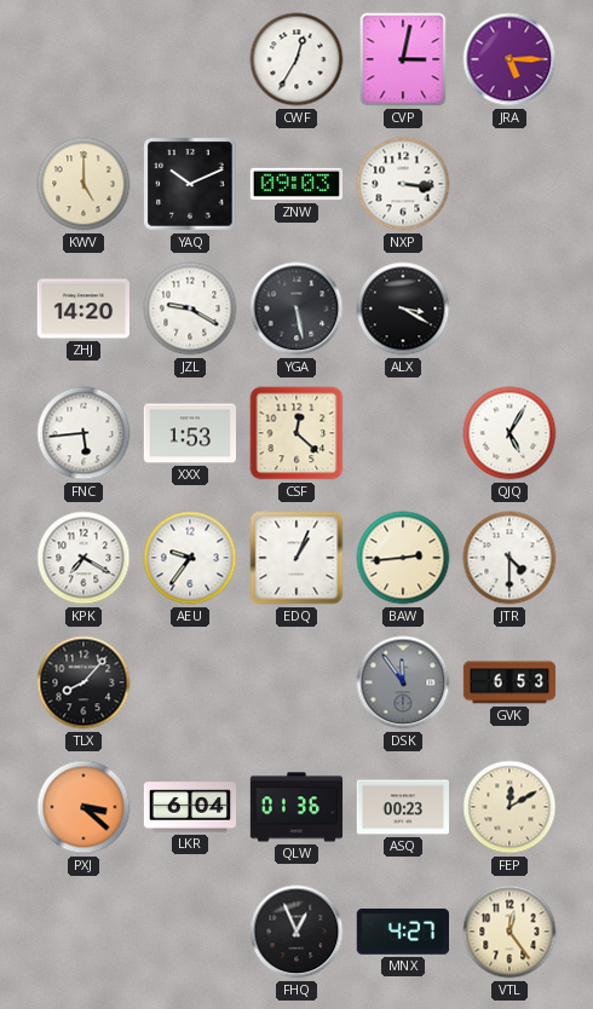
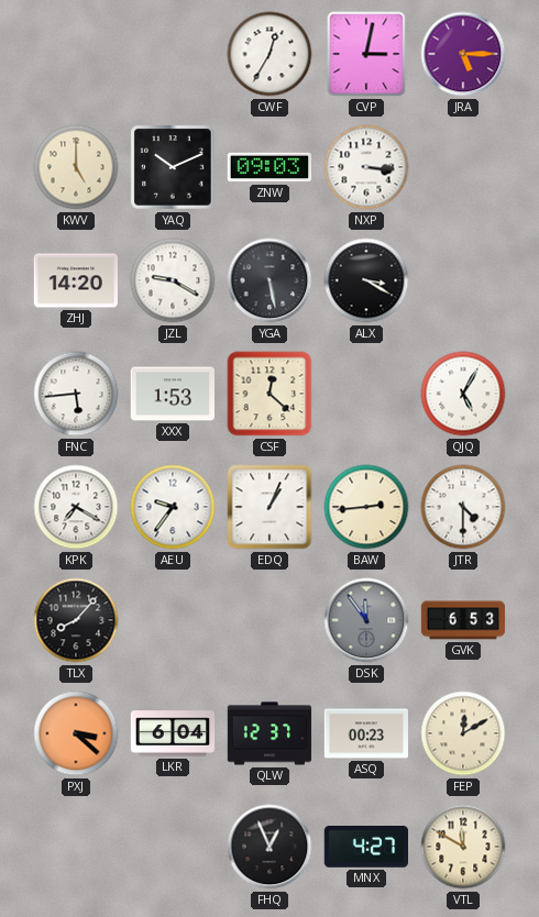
QLW: 01:36 -> 12:37 (269, 733)
VTL: 12:24 -> 11:50 (463, 847)
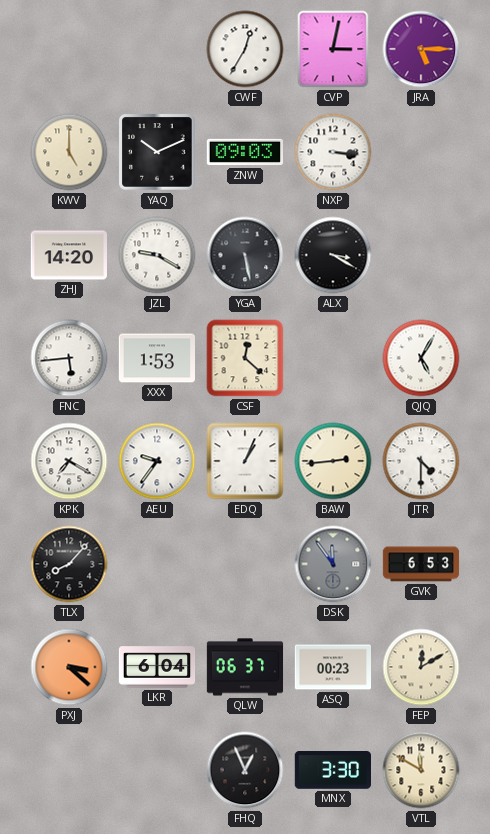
QLW: 12:37 -> 06:37 (245, 667)
MNX: 4:27 -> 3:30 (332, 771)
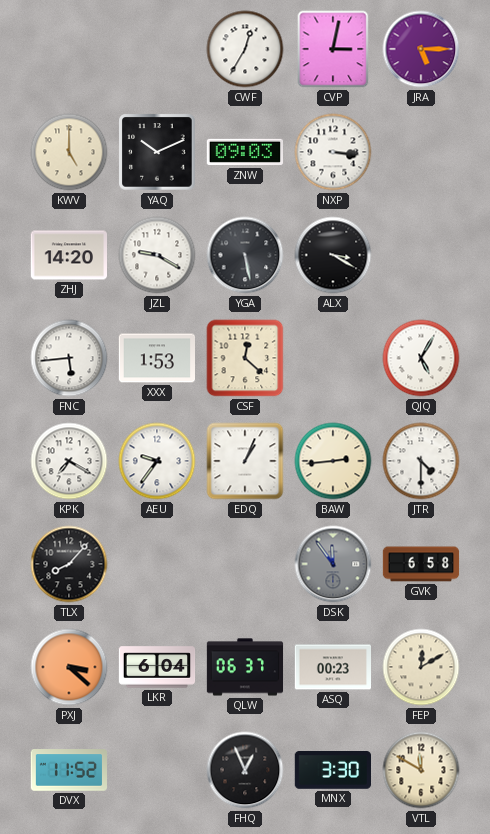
GVK: 6:53 -> 6:58 (421, 564)
DVX: none -> 11:52 (69, 770)
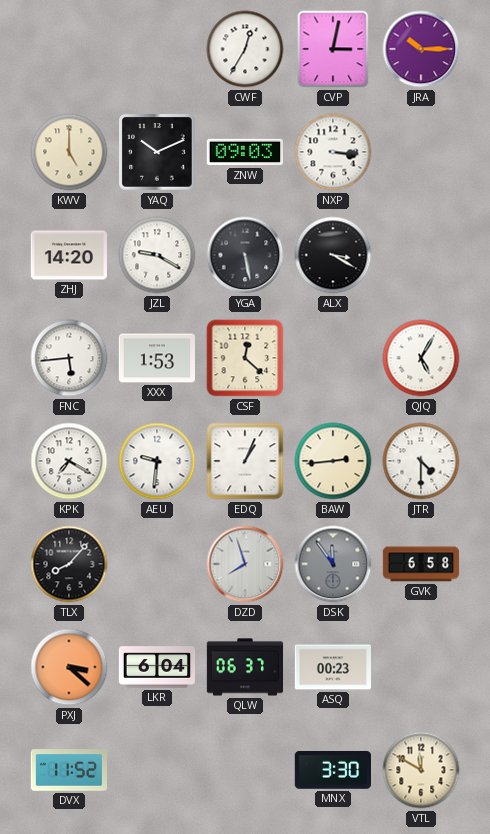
JRA: 5:15 -> 10:15 (421, 49)
AEU: 9:36 -> 9:31 (157, 461)
DZD: none -> 7:57 (245, 564)
FEP: 12:10 -> none (421, 667)
FHQ: 12:56 -> none (245, 770)
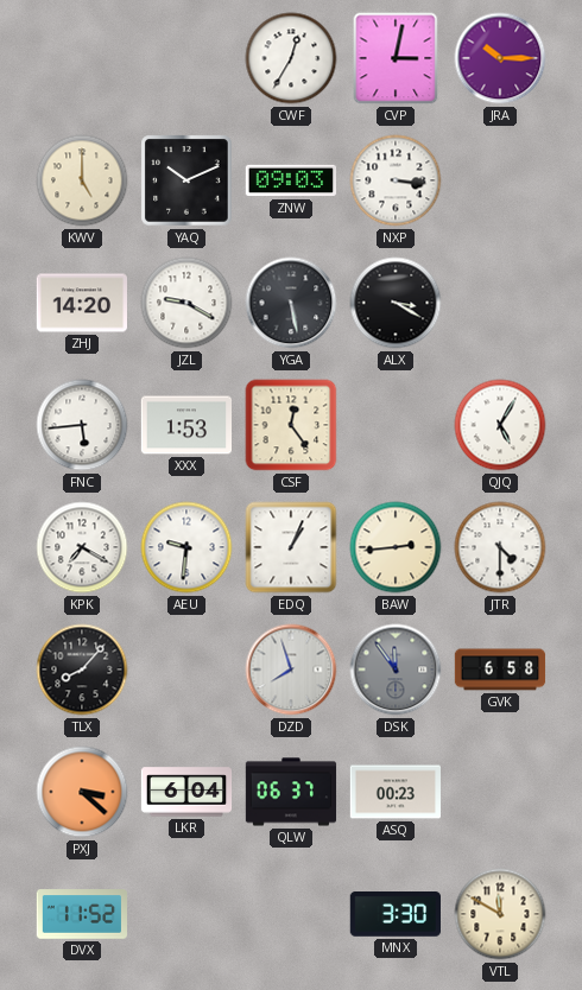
CSF: 12:22 -> 12:24 (291, 425)
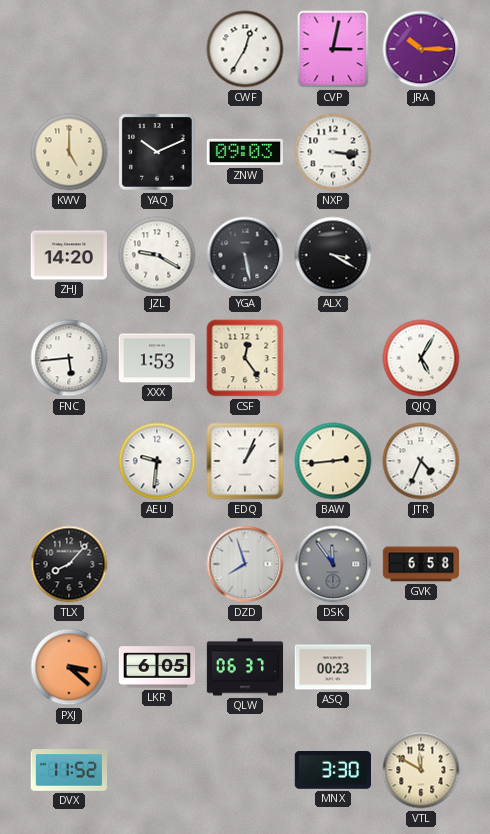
KPK: 7:20 -> none (82, 547)
JTR: 4:30 -> 4:34 (421, 461)
LKR: 6:04 -> 6:05 (157, 667)
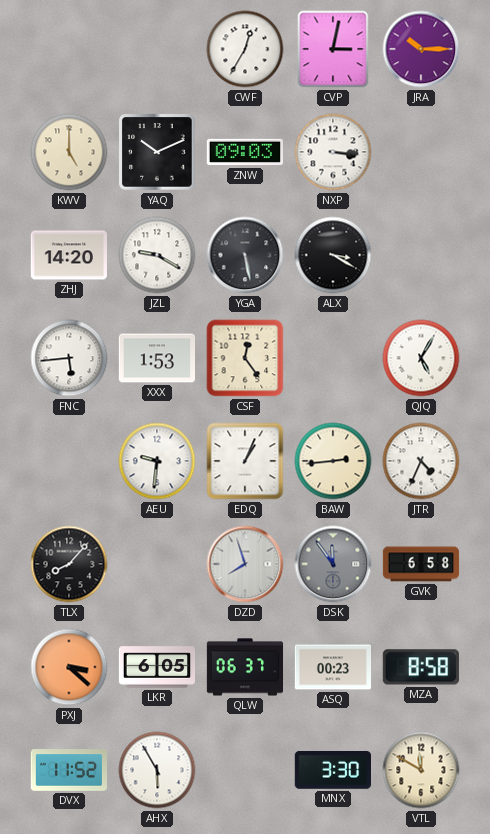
MZA: none -> 8:58 (421, 667)
AHX: none -> 5:55 (157, 770)
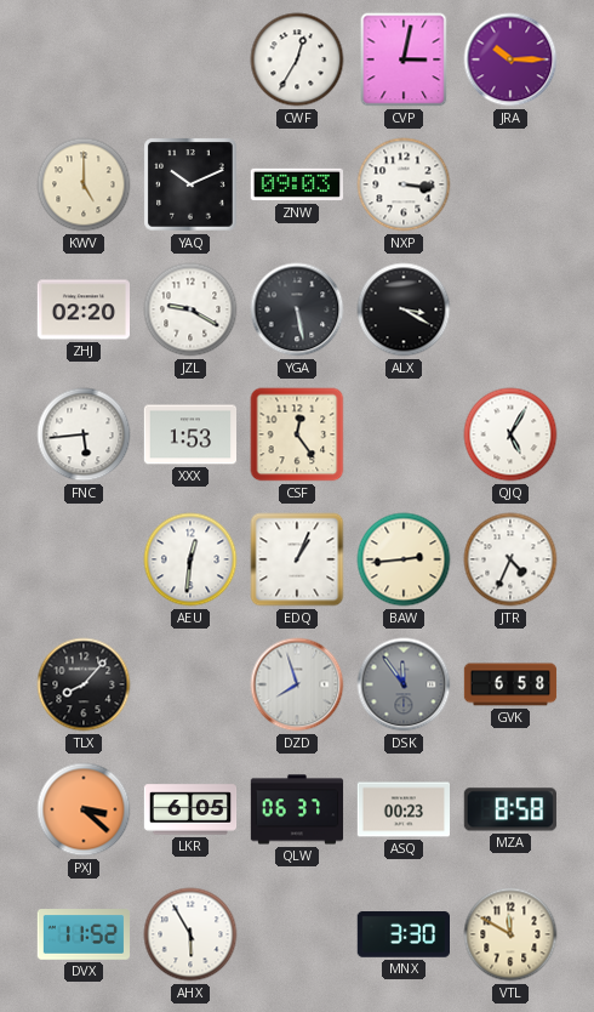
ZHJ: 14:20 -> 02:20 (82, 309)
AEU: 9:31 -> 12:31 (190, 559)
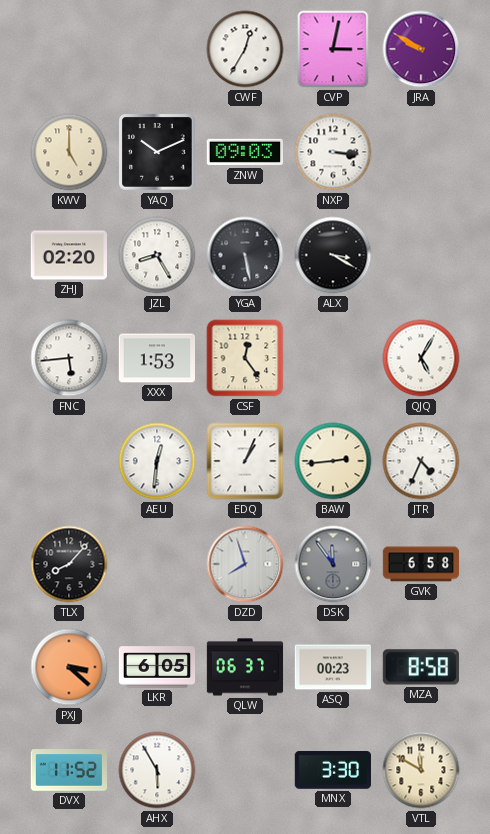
JRA: 10:15 -> 9:50 (421, 49)
JZL: 9:20 -> 8:25 (157, 255)
